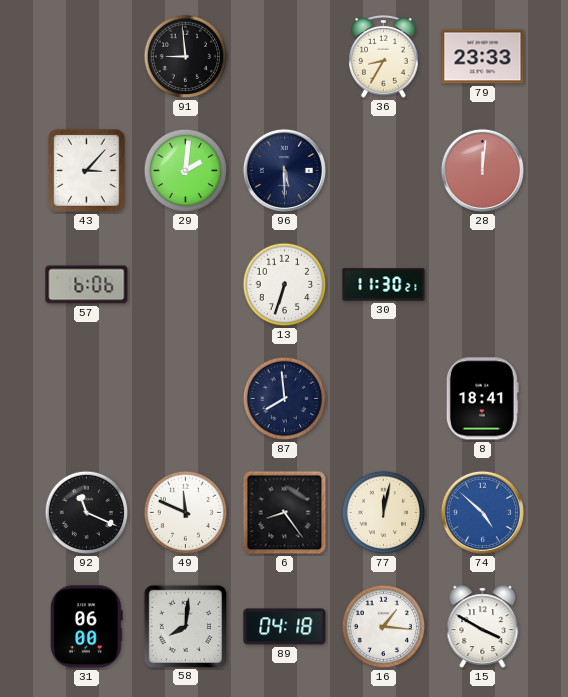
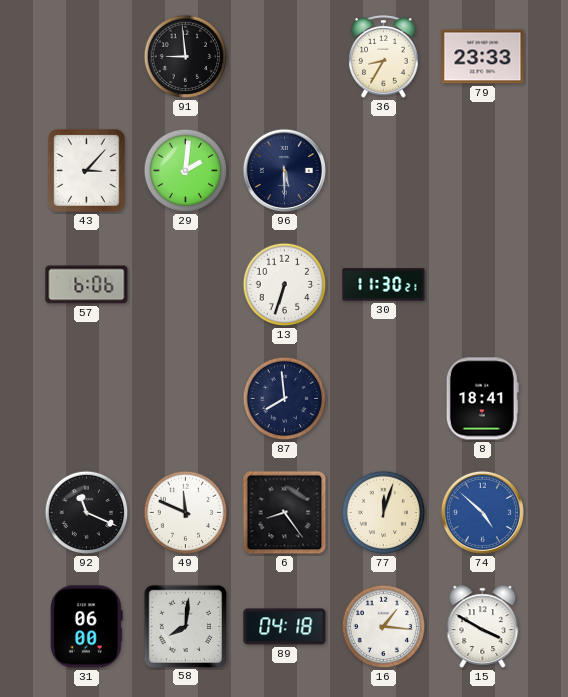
28: 12:01 -> none (482, 170)
77: 12:02 -> 12:03 (384, 513)
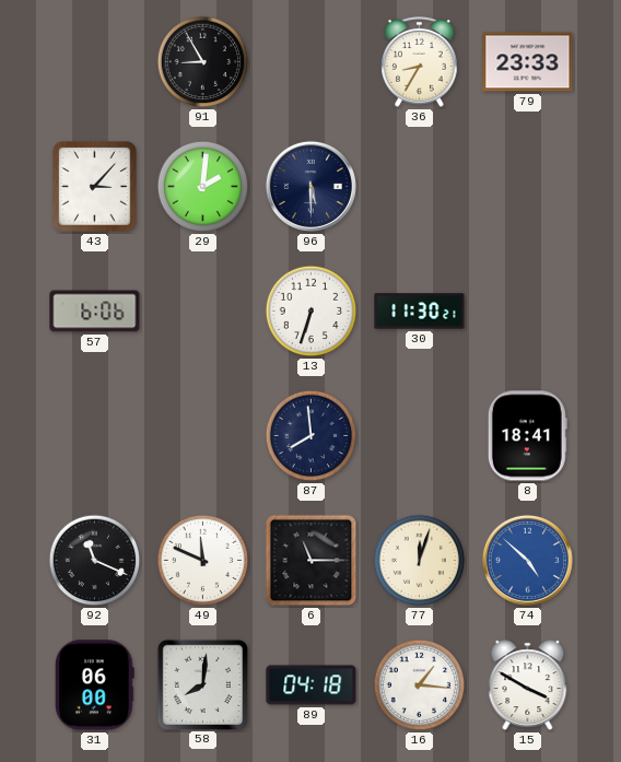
91: 8:59 -> 8:55 (203, 62)
6: 8:24 -> 11:15 (312, 561)
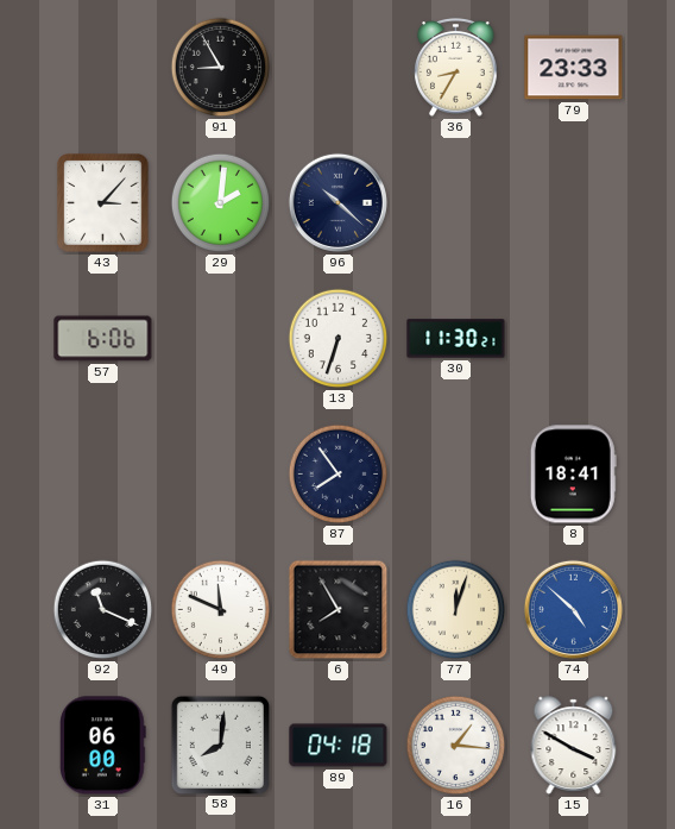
96: 5:30 -> 10:22 (337, 202)
87: 7:59 -> 7:54 (339, 475)
6: 11:15 -> 7:55 (339, 610)
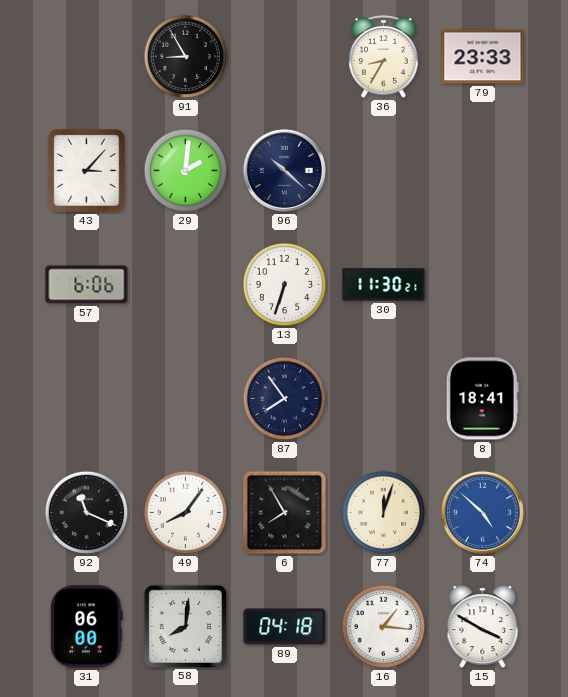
49: 11:49 -> 8:06 (186, 513)
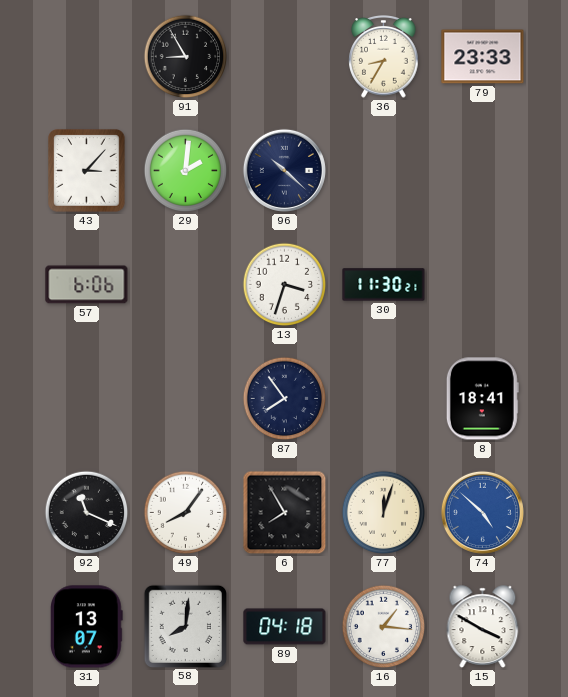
13: 6:33 -> 3:33 (285, 285)
31: 06:00 -> 13:07 (87, 627)
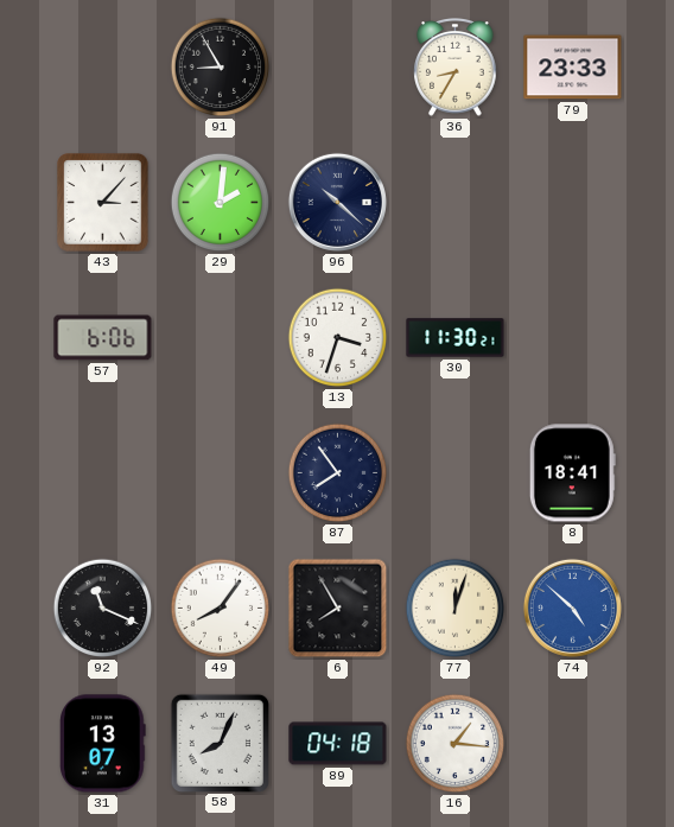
58: 8:01 -> 8:04 (220, 743)
15: 3:50 -> none (483, 627)
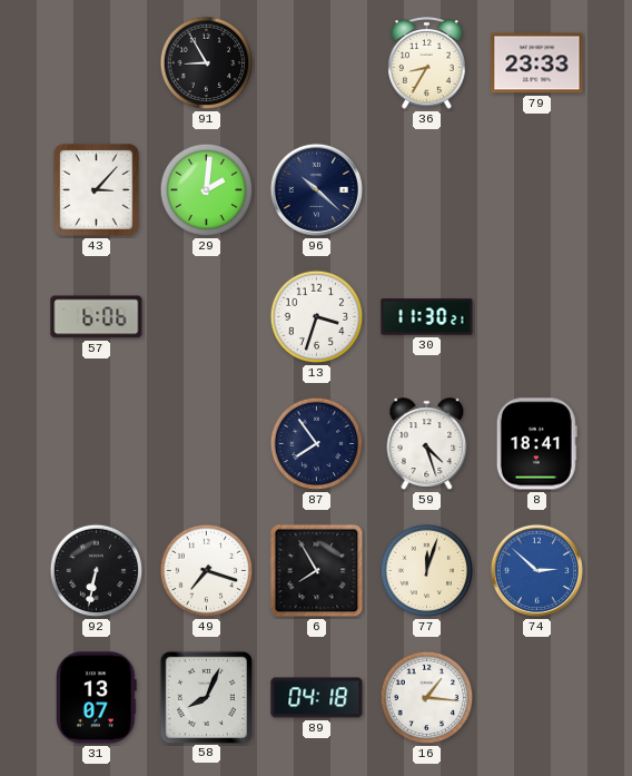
59: none -> 4:27 (427, 444)
92: 11:19 -> 6:32 (97, 571)
49: 8:06 -> 7:18 (207, 571)
74: 4:52 -> 2:52 (536, 570)
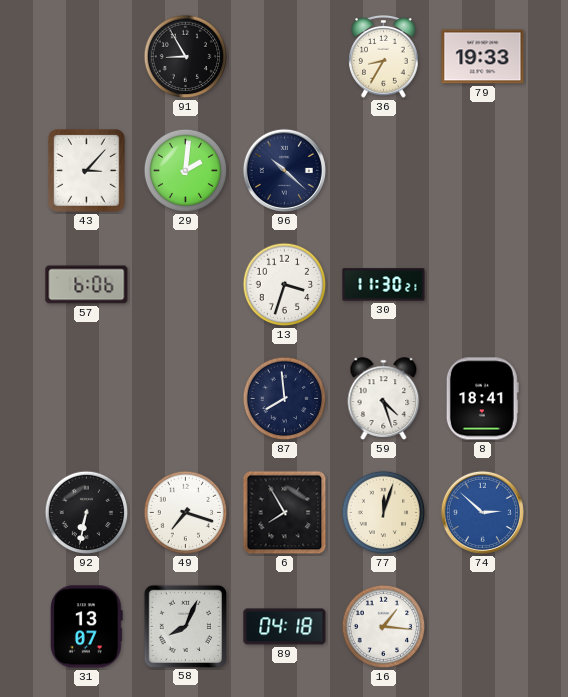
79: 23:33 -> 19:33 (483, 57)
87: 7:54 -> 7:59 (285, 399)
